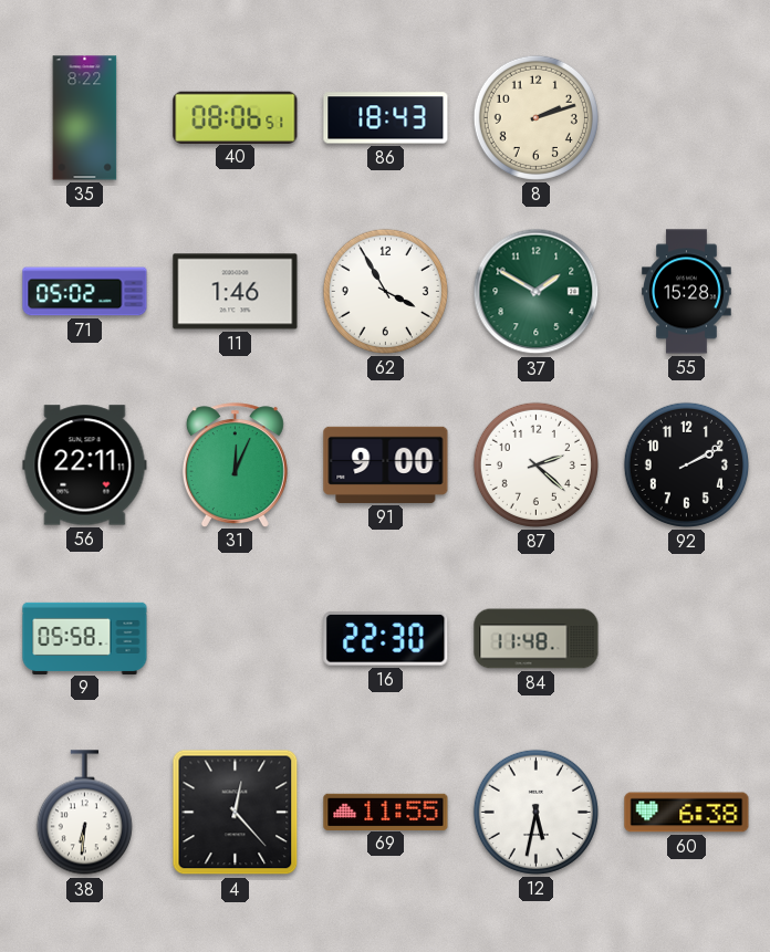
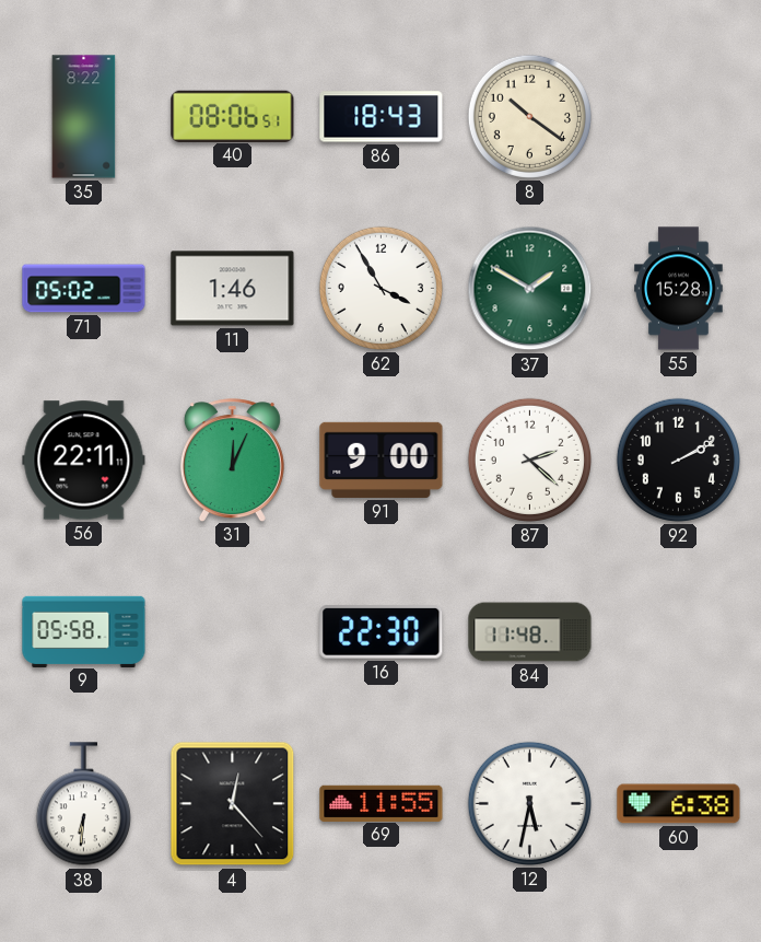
8: 2:12 -> 10:21 (529, 116)
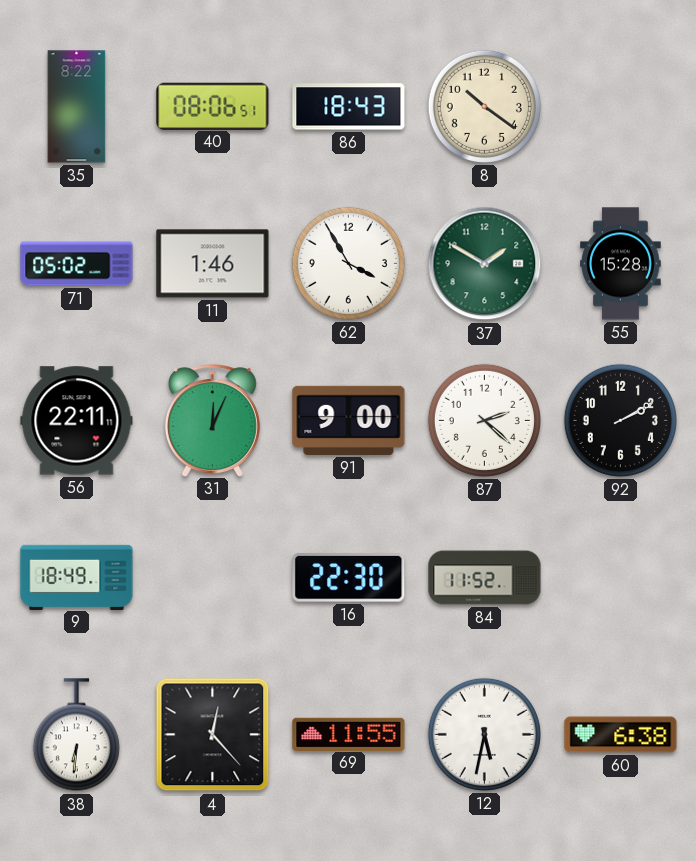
9: 05:58 -> 18:49 (77, 577)
84: 11:48 -> 11:52 (485, 578)
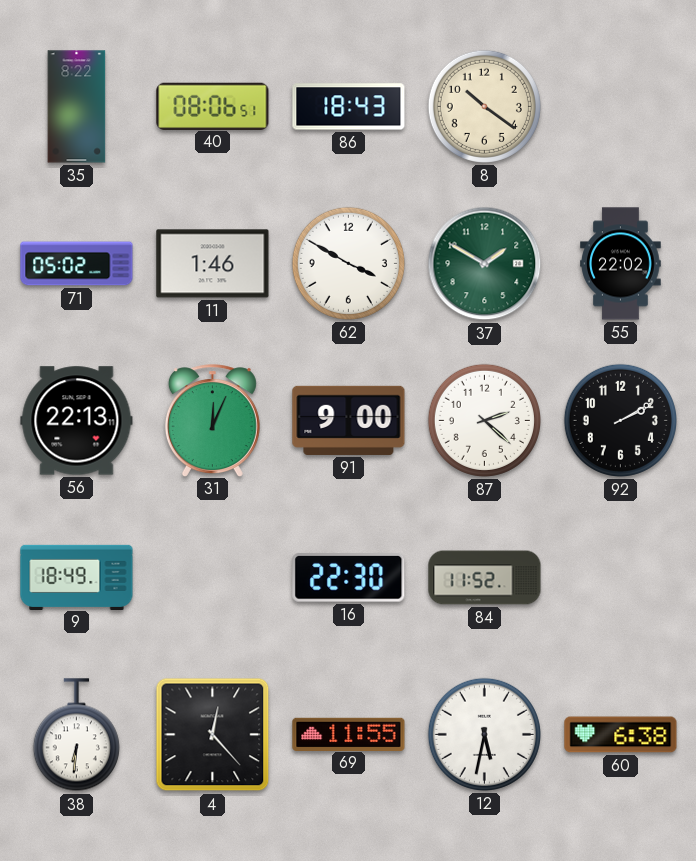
62: 3:55 -> 3:50 (348, 263)
55: 15:28 -> 22:02 (621, 264)
56: 22:11 -> 22:13 (77, 421)
